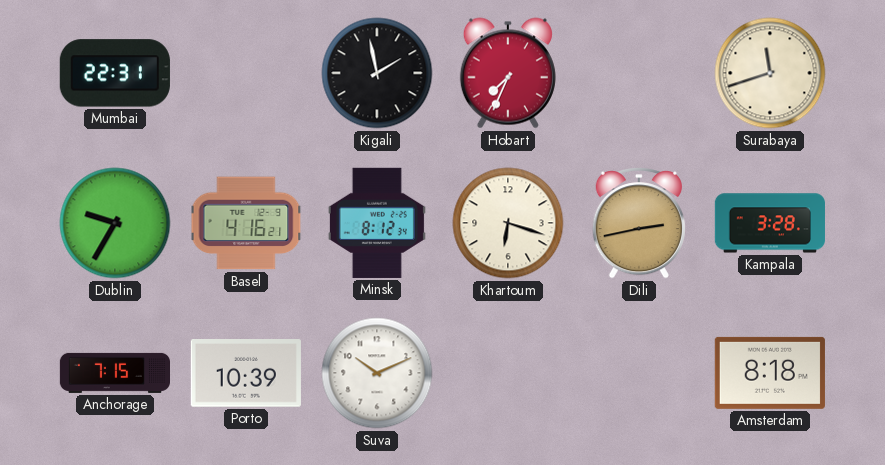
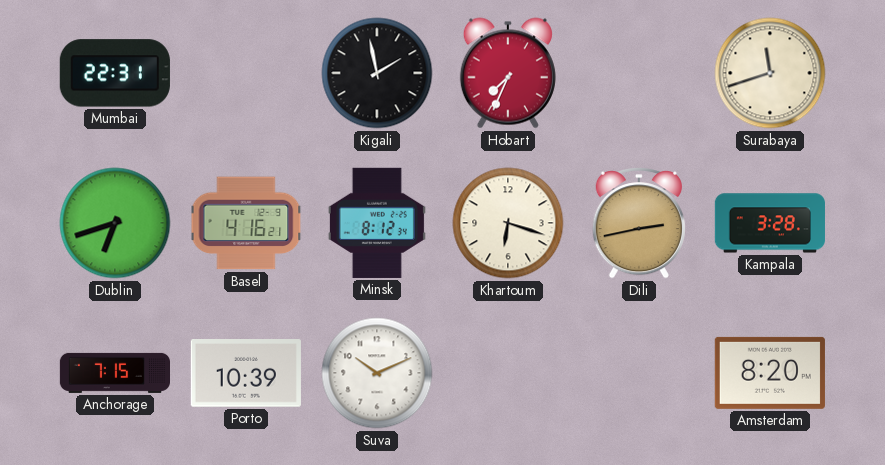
Dublin: 9:35 -> 6:42 (115, 223)
Amsterdam: 8:18 -> 8:20 (770, 373)
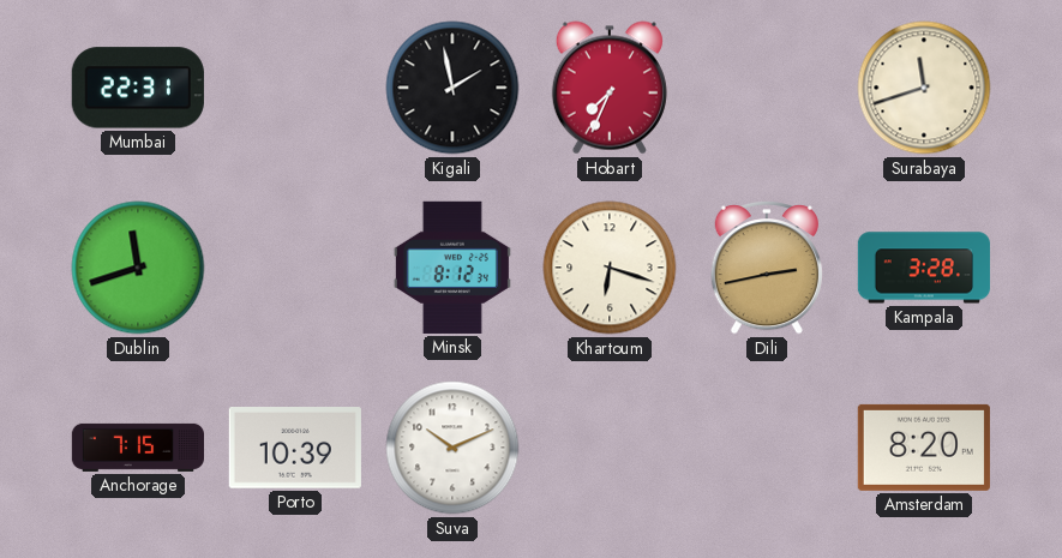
Dublin: 6:42 -> 11:42 (138, 268)
Basel: 4:16 -> none (246, 223)
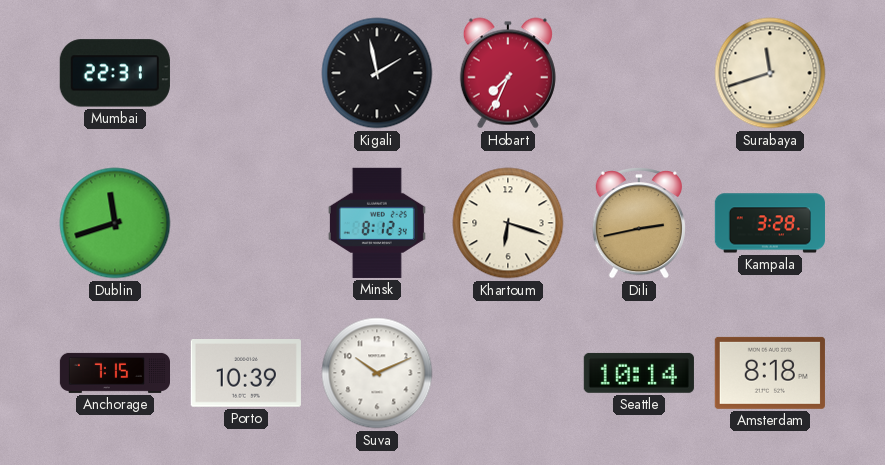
Seattle: none -> 10:14 (639, 373)
Amsterdam: 8:20 -> 8:18 (770, 373)
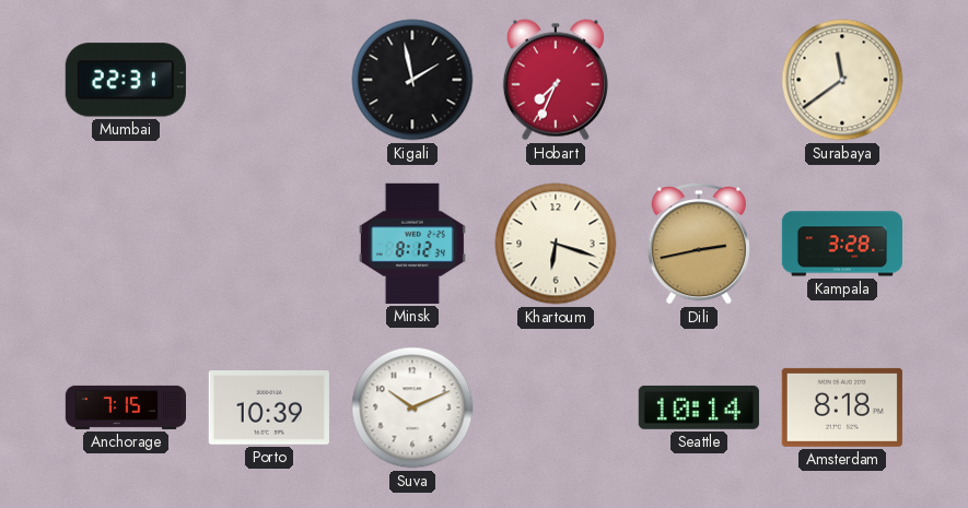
Surabaya: 11:42 -> 11:39 (842, 80)
Dublin: 11:42 -> none (115, 223)
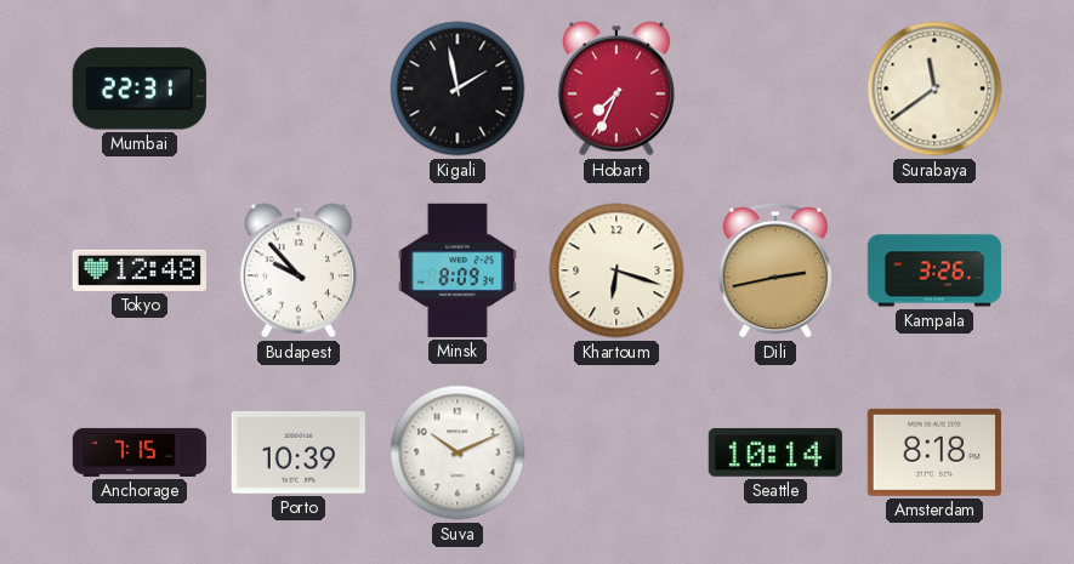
Tokyo: none -> 12:48 (140, 270)
Budapest: none -> 9:53 (299, 270)
Minsk: 8:12 -> 8:09 (458, 270)
Kampala: 3:28 -> 3:26 (933, 270)
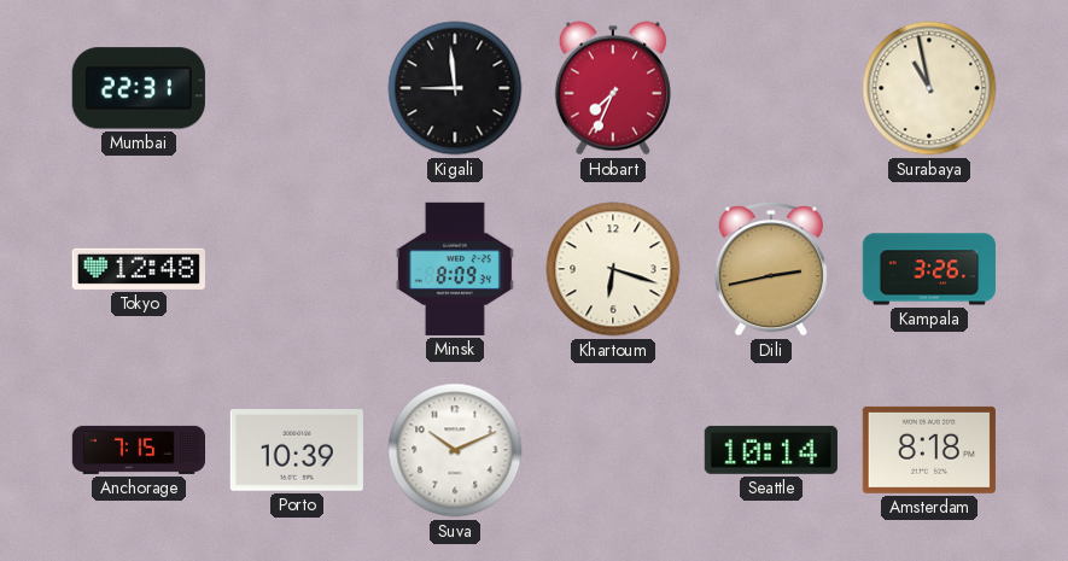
Kigali: 1:58 -> 8:59 (455, 88)
Surabaya: 11:39 -> 10:58 (929, 88)
Budapest: 9:53 -> none (299, 270)
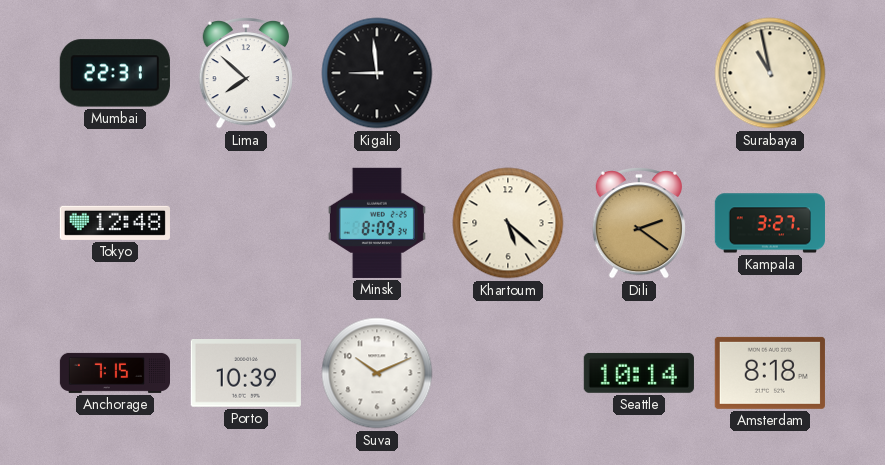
Lima: none -> 7:52 (246, 74)
Hobart: 7:34 -> none (613, 88)
Khartoum: 6:18 -> 5:22 (508, 223)
Dili: 2:43 -> 2:21 (639, 224)
Kampala: 3:26 -> 3:27 (769, 223)
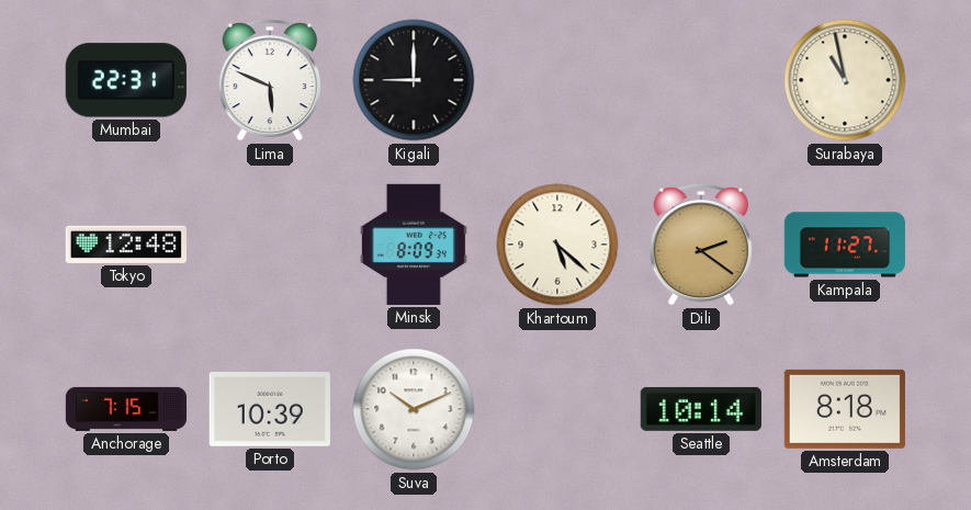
Lima: 7:52 -> 5:49 (270, 81)
Kigali: 8:59 -> 9:00 (414, 80)
Kampala: 3:27 -> 11:27 (844, 245)
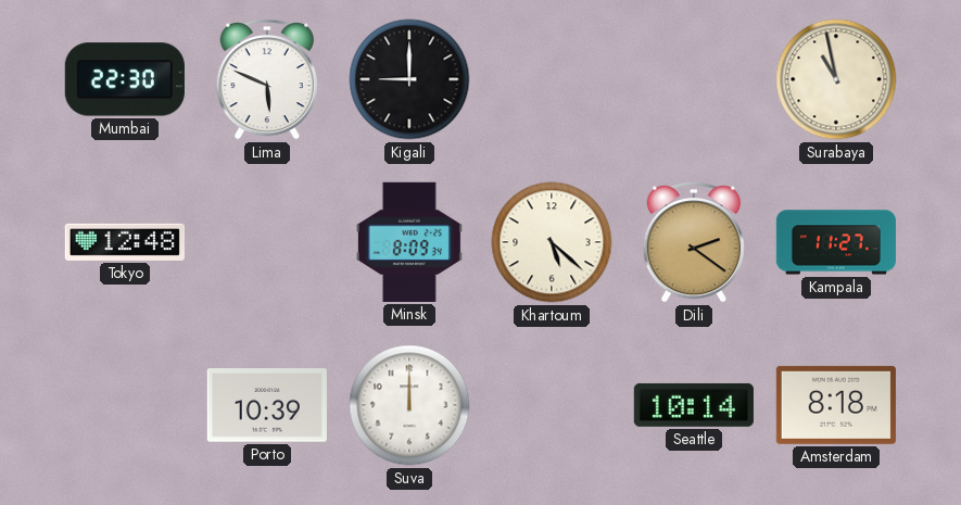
Mumbai: 22:31 -> 22:30 (125, 79)
Anchorage: 7:15 -> none (125, 409)
Suva: 10:11 -> 12:00 (409, 405)
